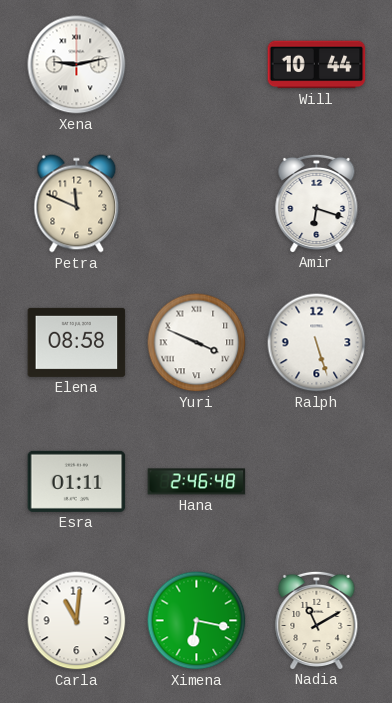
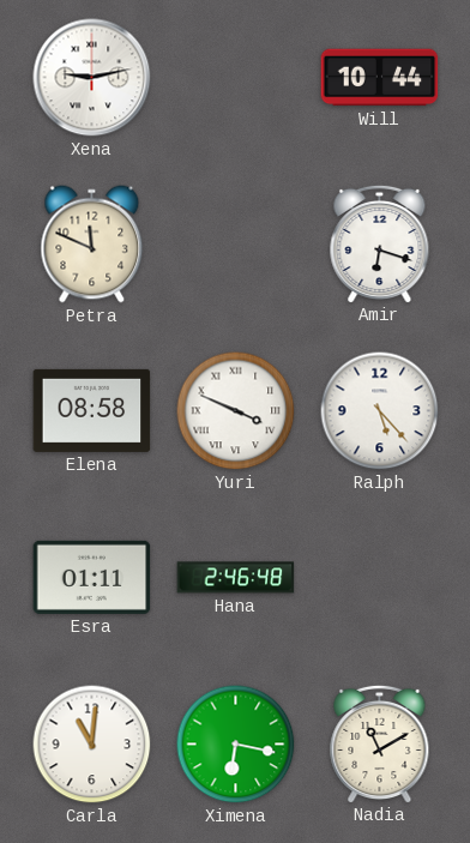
Ralph: 5:27 -> 5:23 (380, 411)
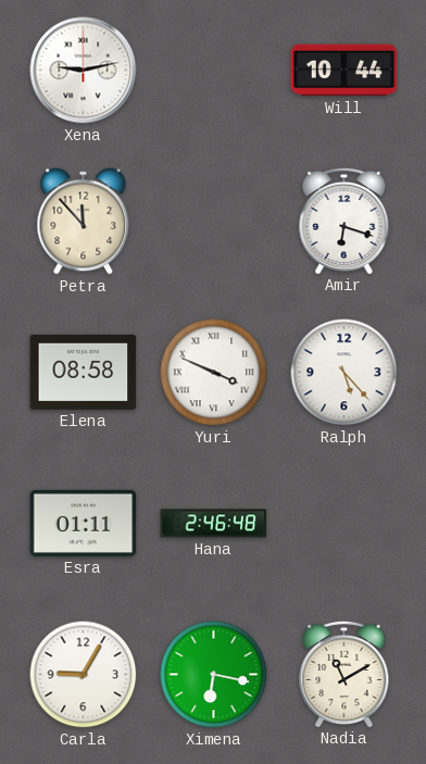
Petra: 11:49 -> 11:53 (84, 222)
Carla: 11:01 -> 9:05 (84, 675)
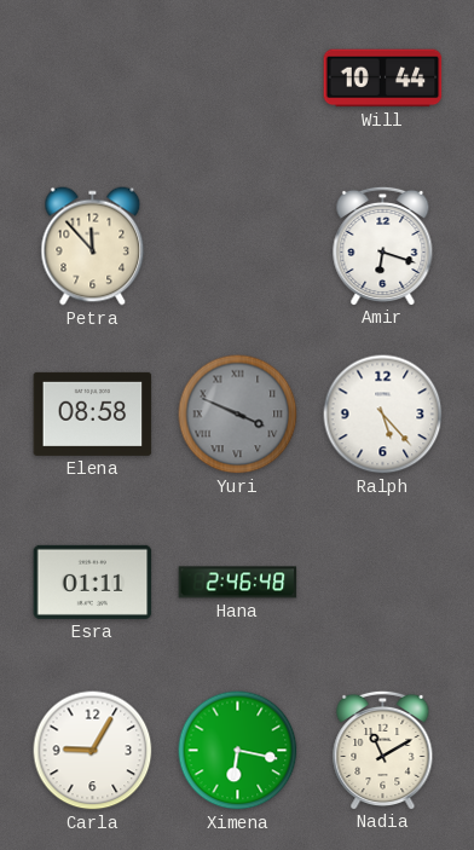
Xena: 9:13 -> none (84, 71)
Yuri dial: white -> grey (238, 415)
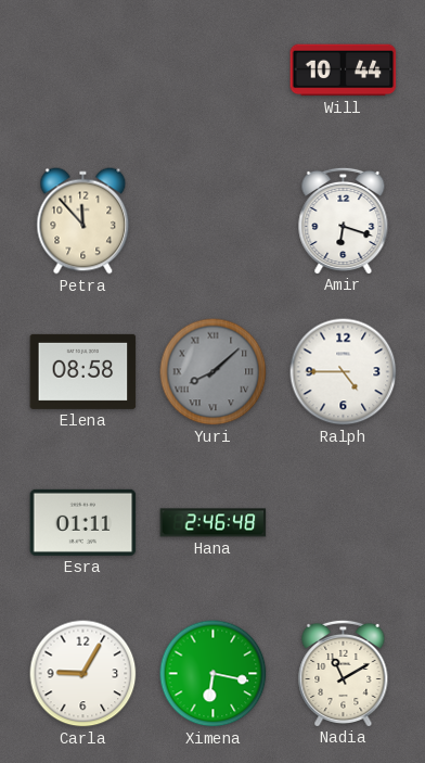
Yuri: 3:49 -> 8:08 (214, 372)
Ralph: 5:23 -> 4:45 (344, 372)
